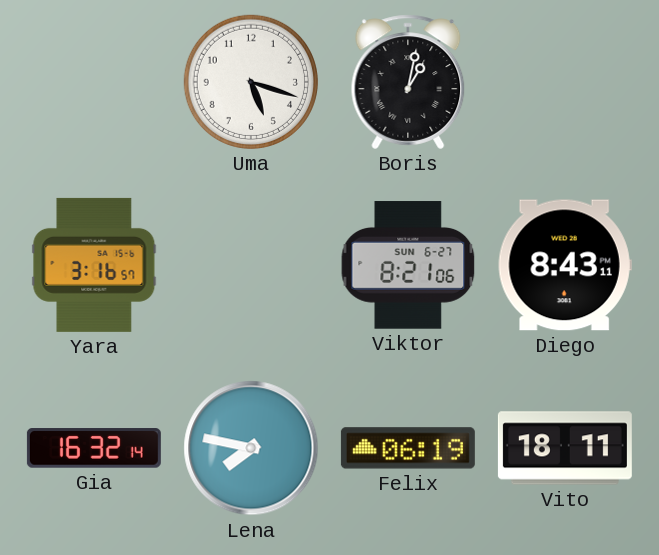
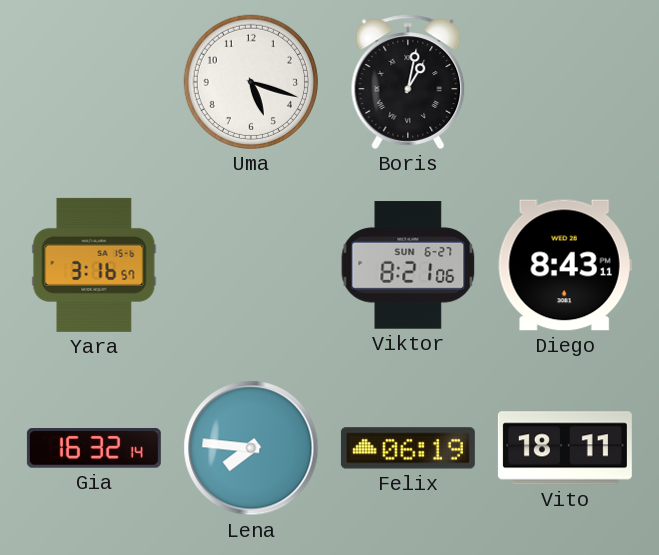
Lena: 7:47 -> 7:46 (251, 448)
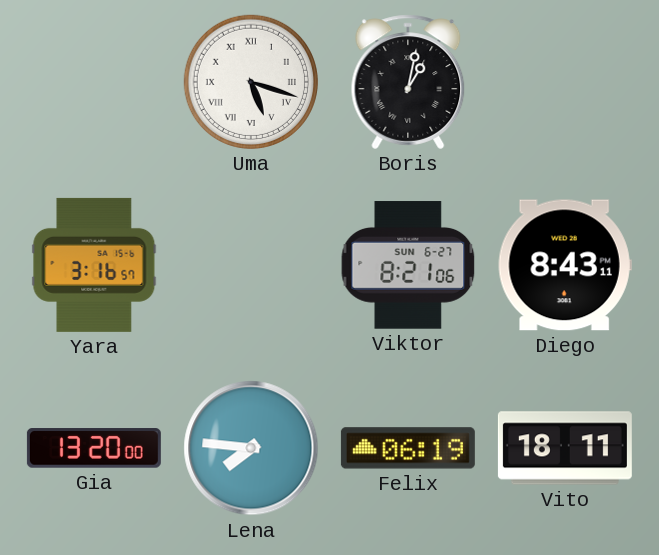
Uma numerals: Arabic -> Roman (251, 82)
Gia: 16:32 -> 13:20 (94, 448)
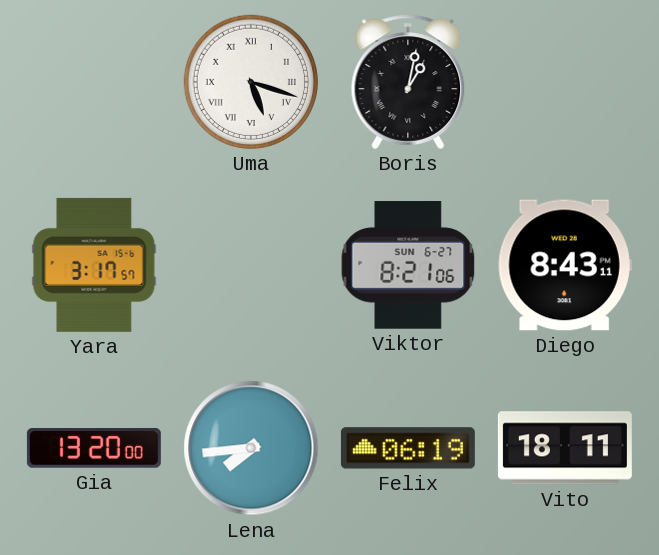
Yara: 3:16 -> 3:17 (94, 265)
Lena: 7:46 -> 7:44 (251, 448)
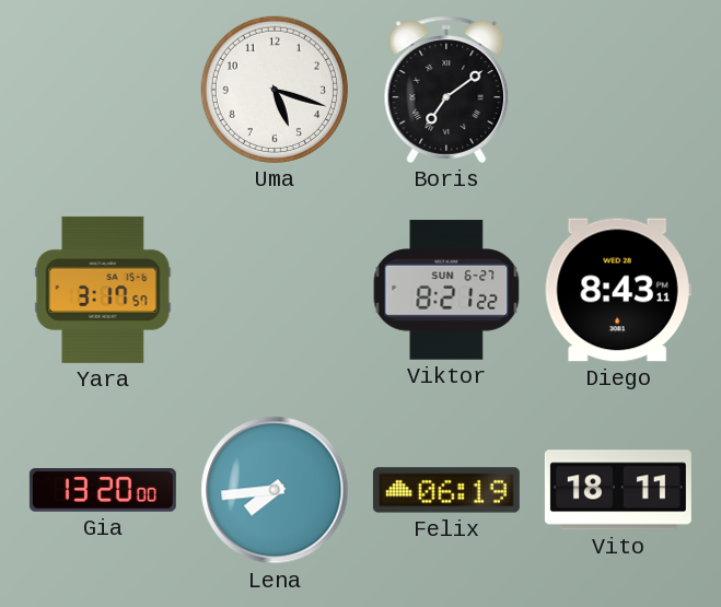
Uma numerals: Roman -> Arabic (275, 90)
Boris: 1:02 -> 7:09 (446, 90)
Viktor: 8:21:06 -> 8:21:22 (446, 290)
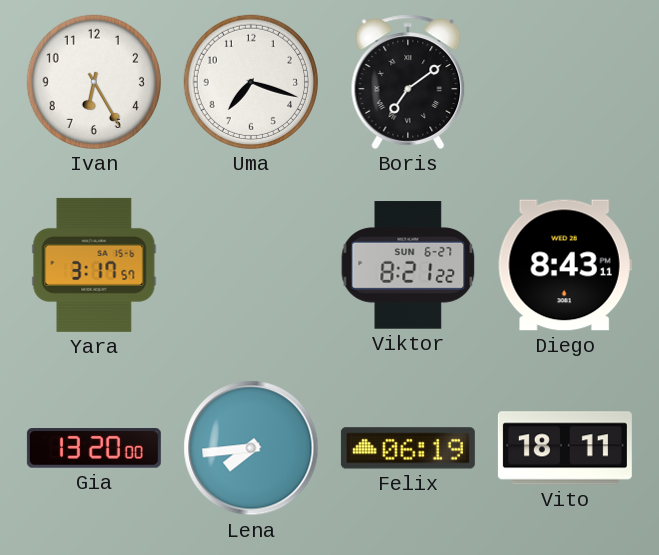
Ivan: none -> 6:25 (94, 82)
Uma: 5:18 -> 7:18 (251, 82)
